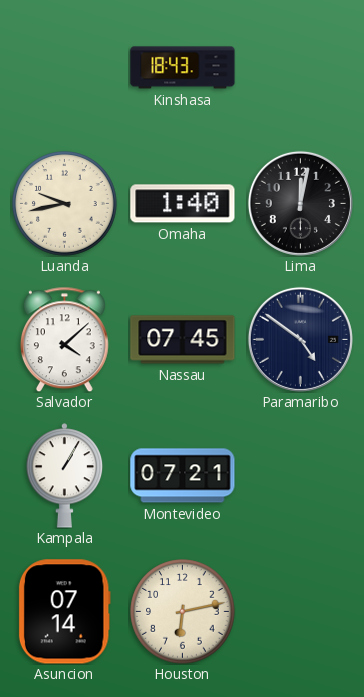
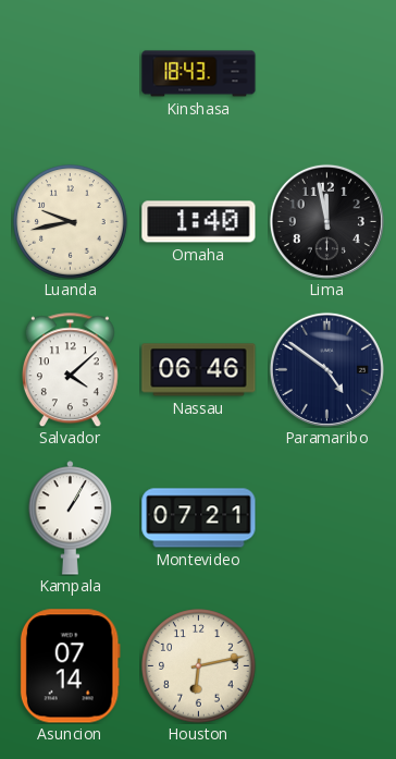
Lima: 12:02 -> 11:58 (326, 221)
Nassau: 07:45 -> 06:46 (199, 370)
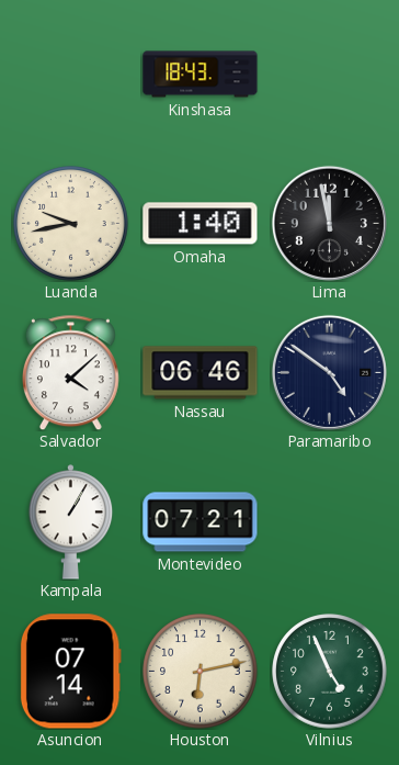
Vilnius: none -> 4:56 (330, 672)
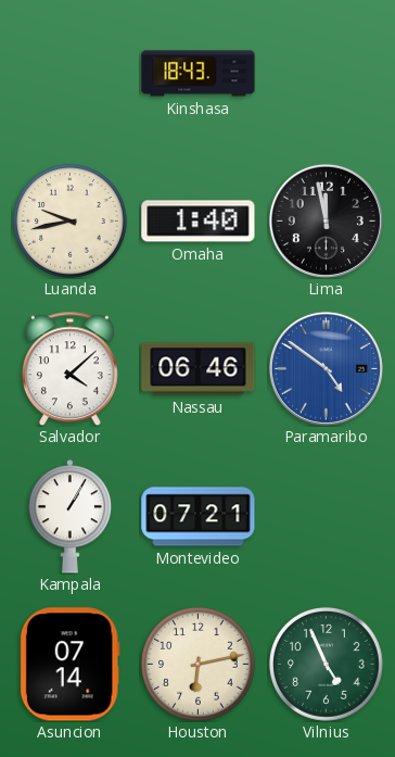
Paramaribo dial: navy -> blue (326, 368)
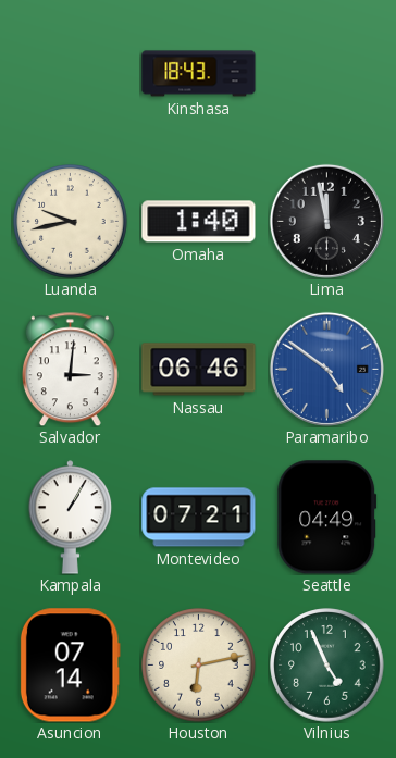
Salvador: 4:08 -> 3:01 (70, 369)
Seattle: none -> 04:49 (327, 518)
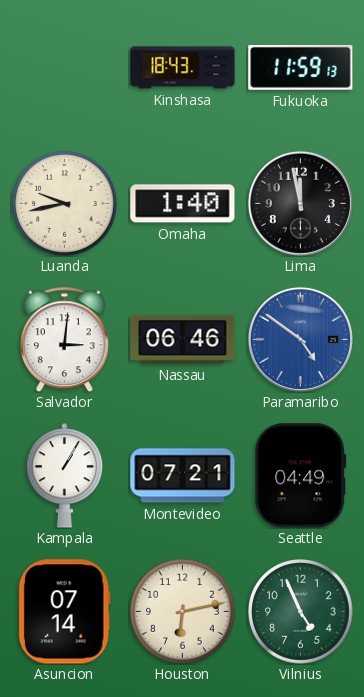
Fukuoka: none -> 11:59 (301, 67)
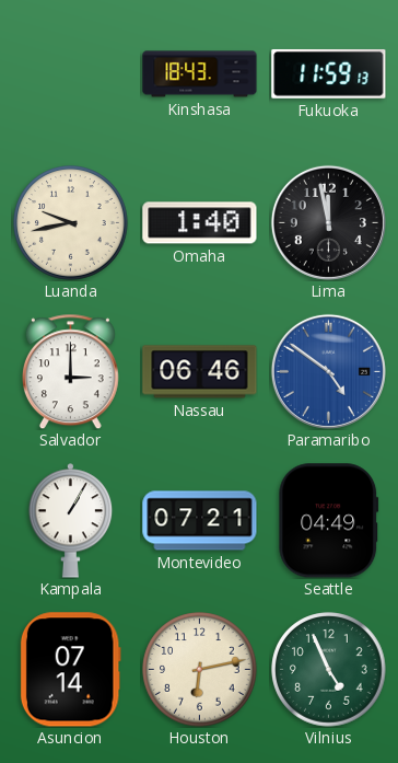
Salvador: 3:01 -> 3:00 (70, 371)
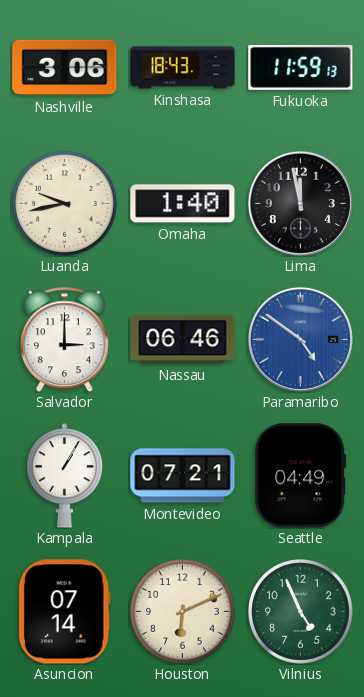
Nashville: none -> 3:06 (65, 68)
Houston: 6:13 -> 6:11 (183, 612)
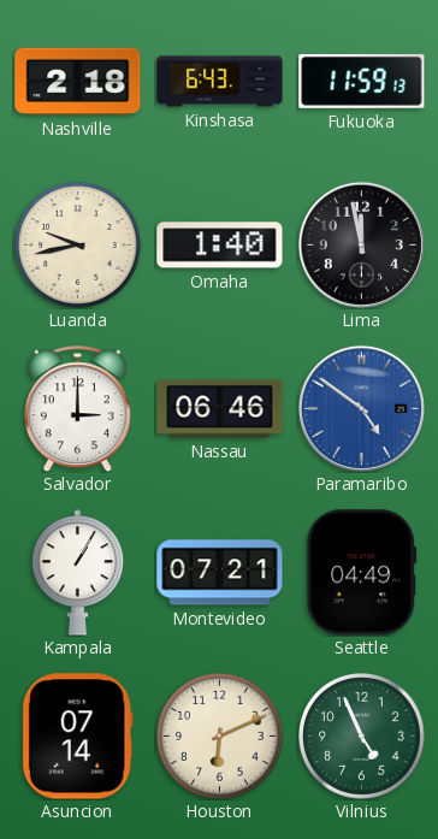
Nashville: 3:06 -> 2:18 (78, 82)
Kinshasa: 18:43 -> 6:43 (220, 82)
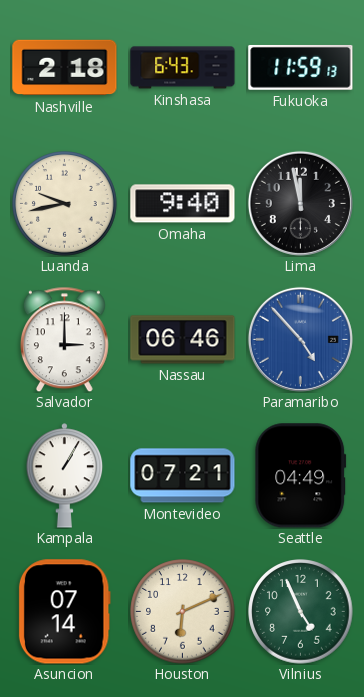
Omaha: 1:40 -> 9:40 (183, 204)
Paramaribo: 4:51 -> 4:53 (300, 339)
